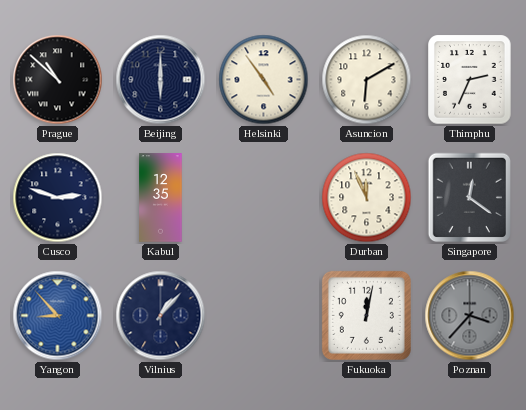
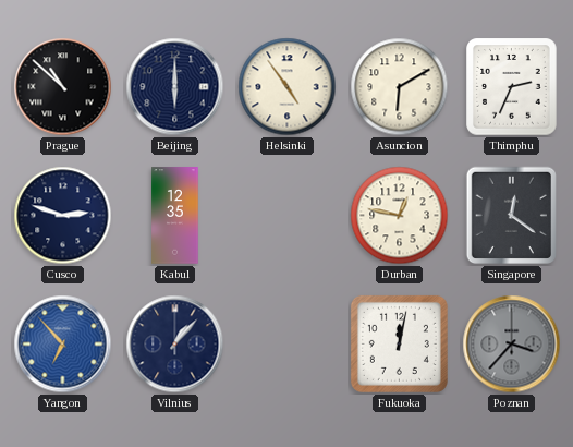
Durban: 11:56 -> 12:47 (400, 216)
Yangon: 8:53 -> 6:53 (63, 345)
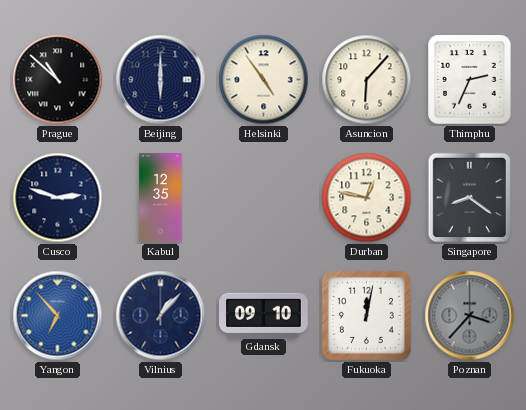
Asuncion: 6:10 -> 6:07 (367, 80)
Singapore: 12:21 -> 8:21 (469, 198)
Gdansk: none -> 09:10 (264, 315)
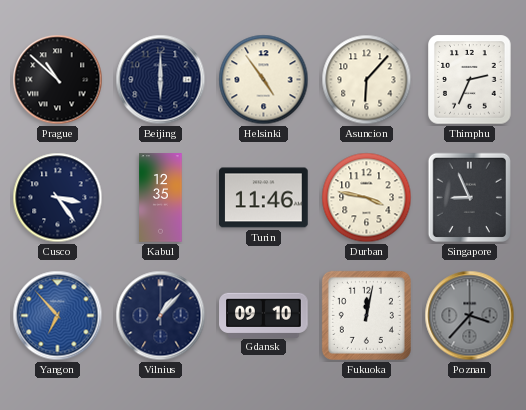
Cusco: 2:48 -> 3:24 (58, 198)
Turin: none -> 11:46 (264, 198)
Durban: 12:47 -> 3:47 (367, 198)
Singapore: 8:21 -> 8:56 (469, 198)
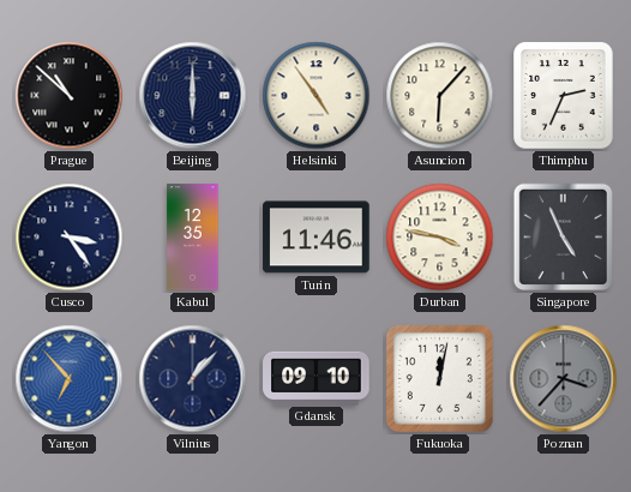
Singapore: 8:56 -> 4:56 (563, 238)
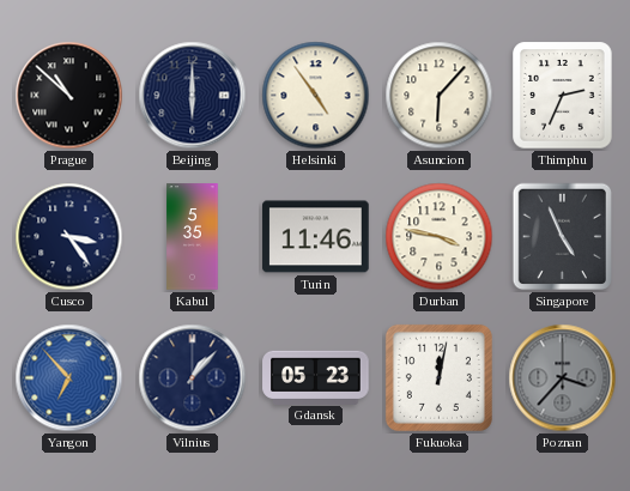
Kabul: 12:35 -> 5:35 (193, 237)
Gdansk: 09:10 -> 05:23 (316, 377)
